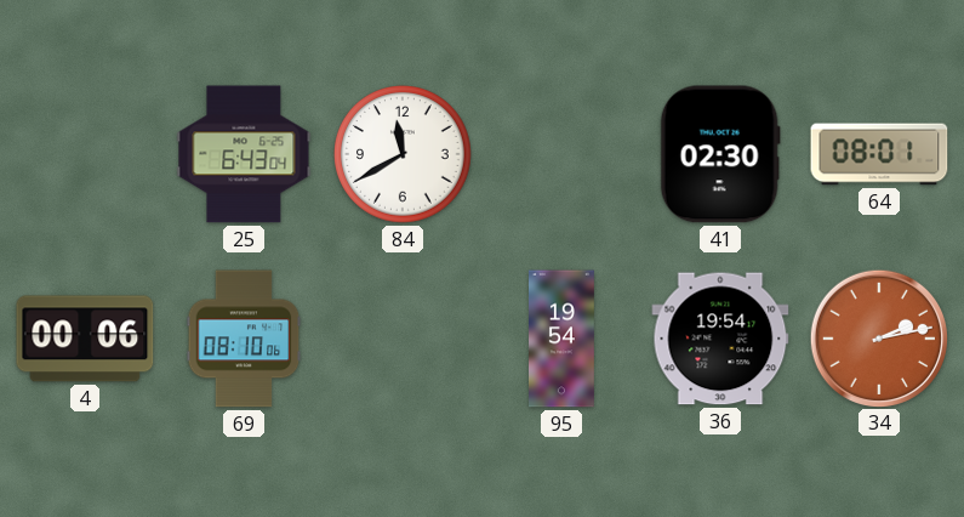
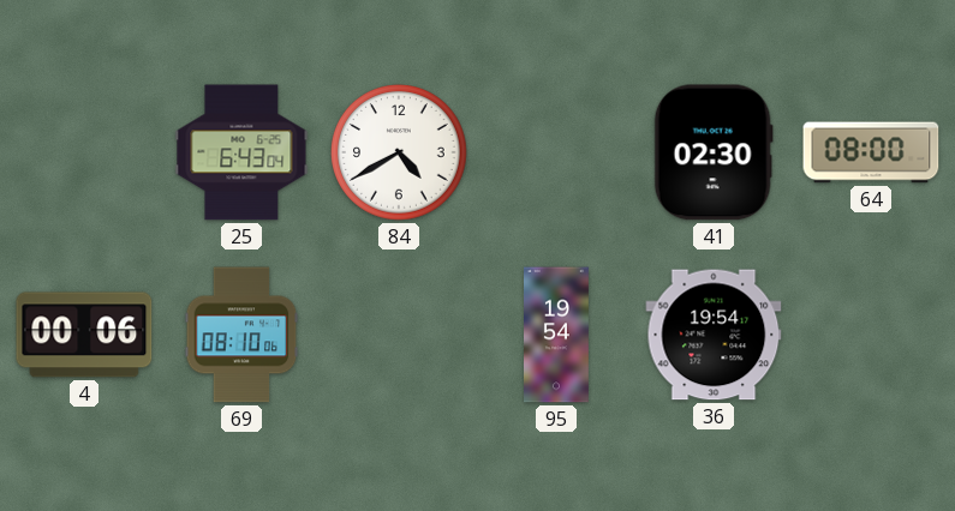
84: 11:40 -> 4:40 (399, 152)
64: 08:01 -> 08:00 (871, 152)
34: 2:13 -> none (878, 337)
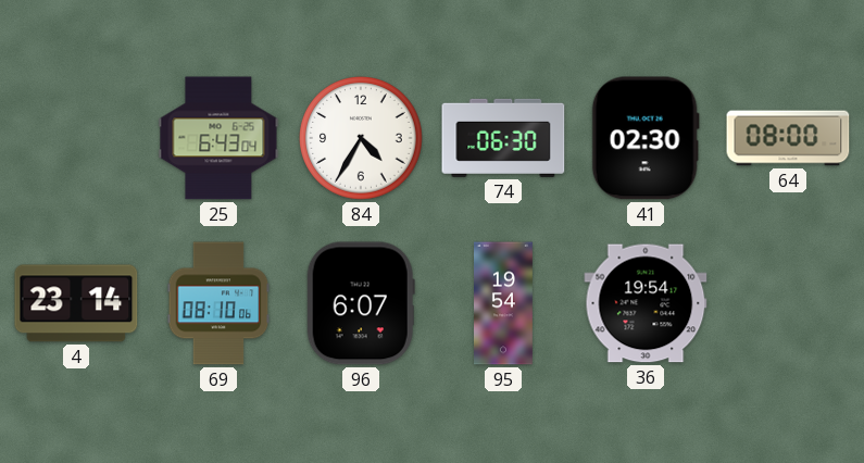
84: 4:40 -> 4:35 (361, 138)
74: none -> 06:30 (503, 138)
4: 00:06 -> 23:14 (76, 303)
96: none -> 6:07 (361, 303)
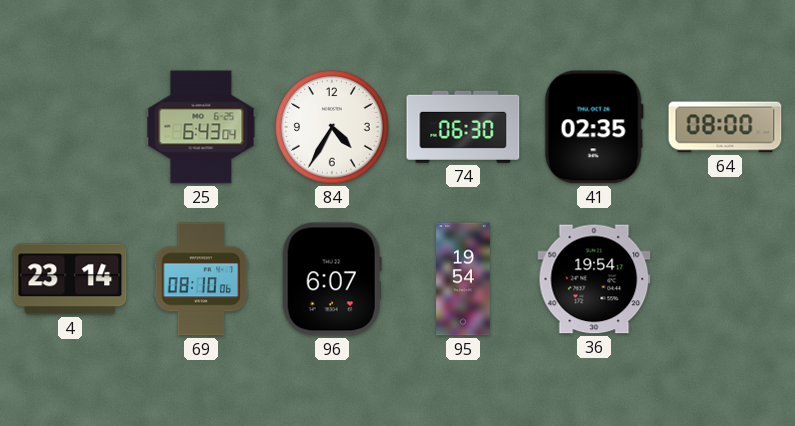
41: 02:30 -> 02:35 (594, 127)
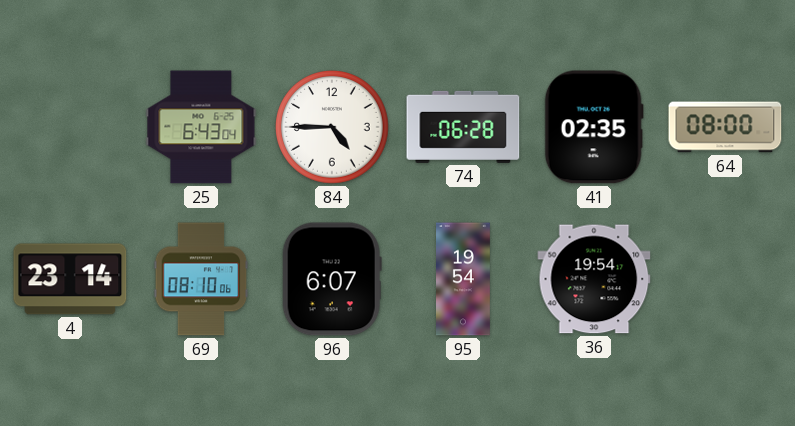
84: 4:35 -> 4:45 (332, 127)
74: 06:30 -> 06:28 (463, 127)
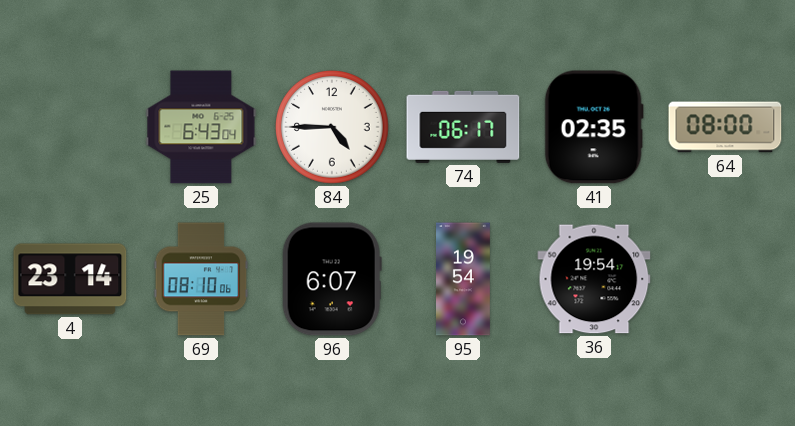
74: 06:28 -> 06:17 (463, 127)
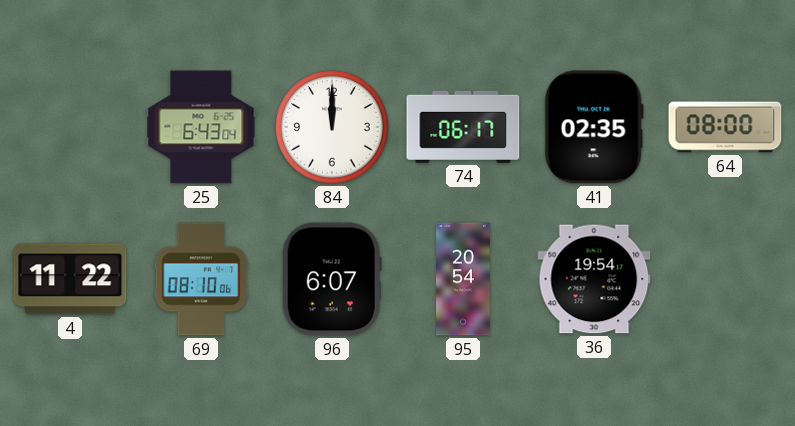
84: 4:45 -> 12:00 (332, 127)
4: 23:14 -> 11:22 (70, 279)
95: 19:54 -> 20:54 (464, 279)
